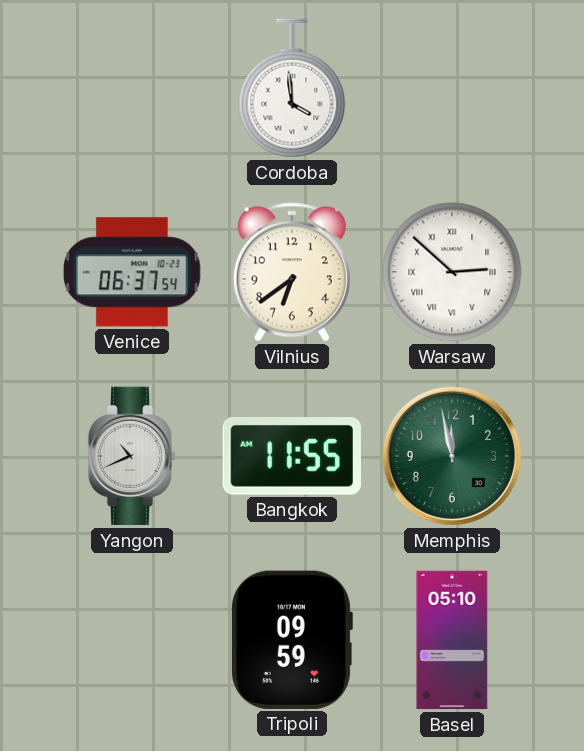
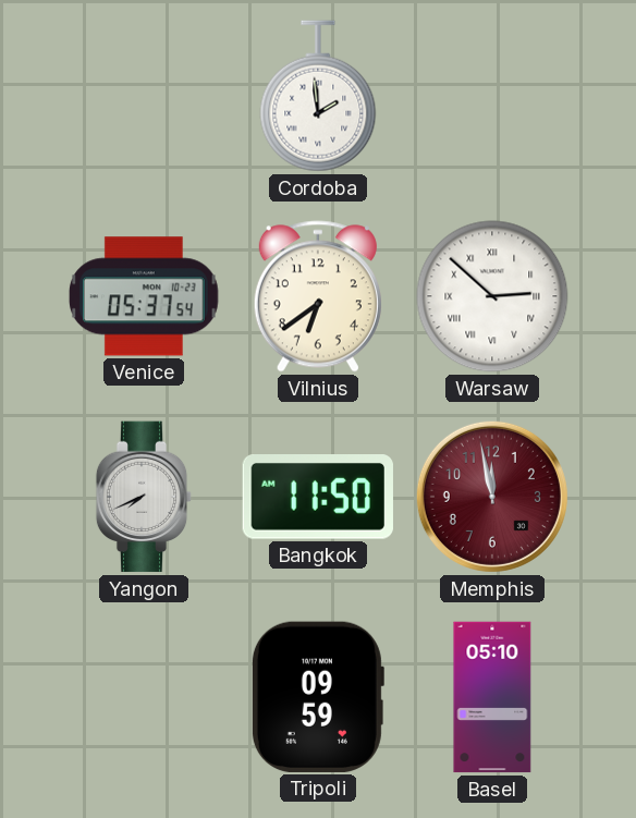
Cordoba: 3:59 -> 1:59 (318, 96)
Venice: 06:37 -> 05:37 (145, 296)
Yangon: 10:41 -> 7:41 (144, 497)
Bangkok: 11:55 -> 11:50 (318, 498)
Memphis dial: green -> burgundy (492, 497)
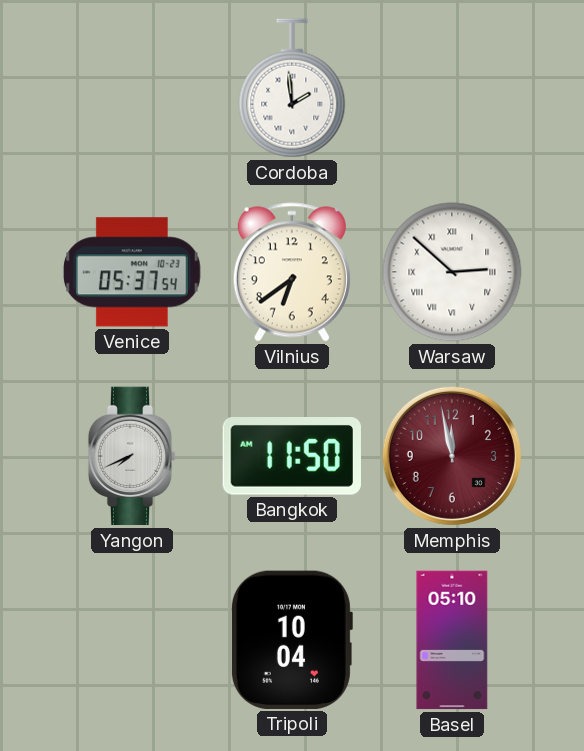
Tripoli: 09:59 -> 10:04 (291, 640)
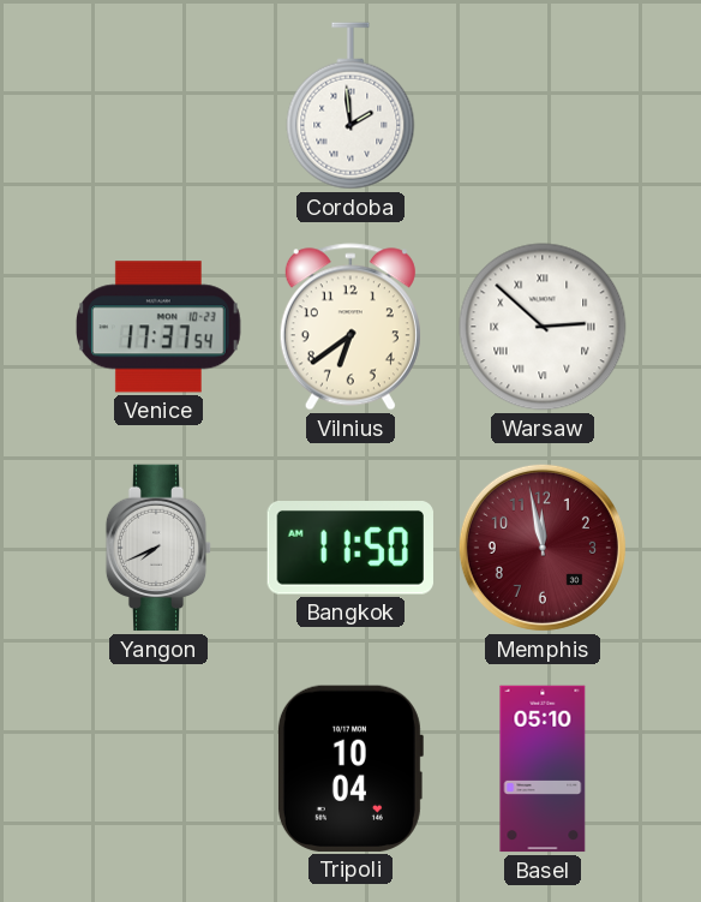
Venice: 05:37 -> 17:37 (160, 327)
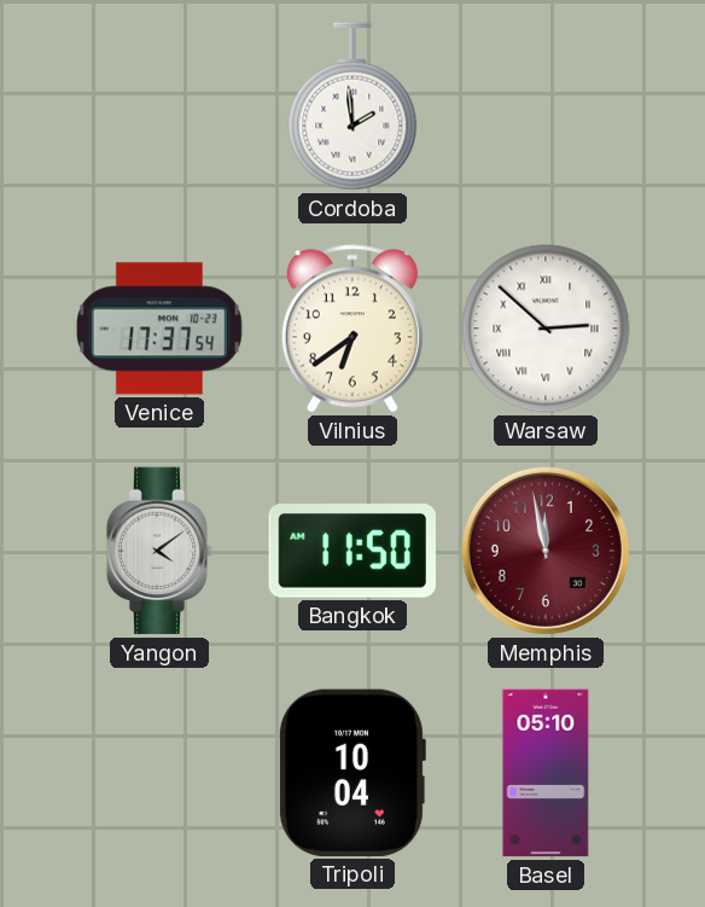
Yangon: 7:41 -> 4:09 (159, 551)
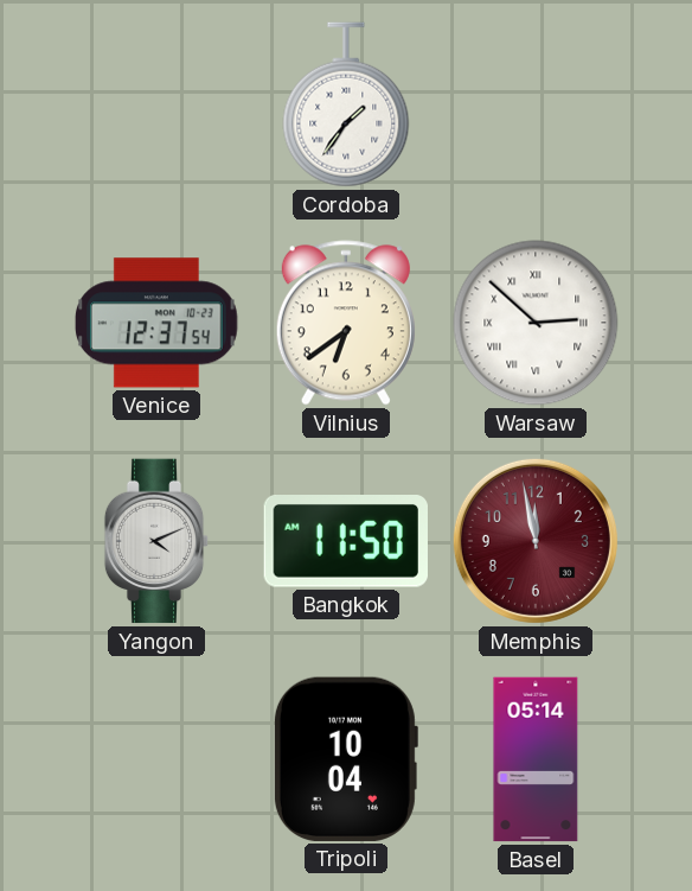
Cordoba: 1:59 -> 1:36 (346, 104)
Venice: 17:37 -> 12:37 (158, 323)
Yangon: 4:09 -> 4:11 (156, 541)
Basel: 05:10 -> 05:14 (536, 759)
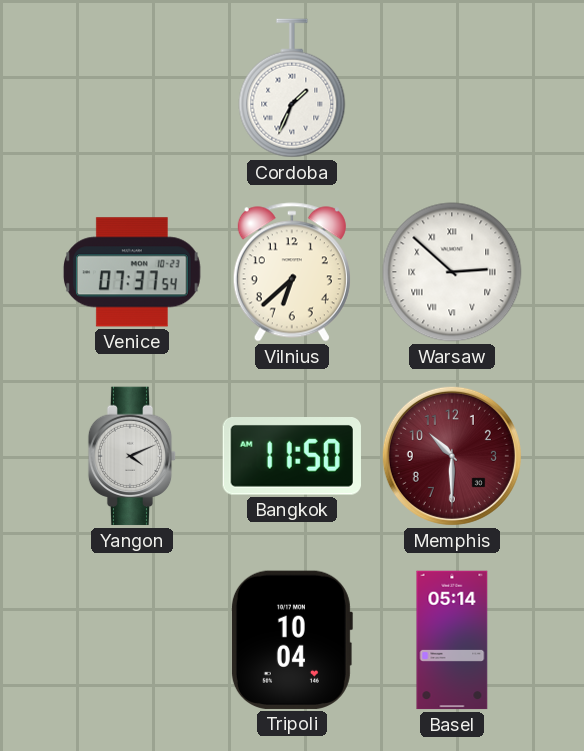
Cordoba: 1:36 -> 1:34 (292, 88)
Venice: 12:37 -> 07:37 (133, 272)
Vilnius: 6:39 -> 6:38 (292, 272)
Memphis: 11:58 -> 10:30 (452, 456)
